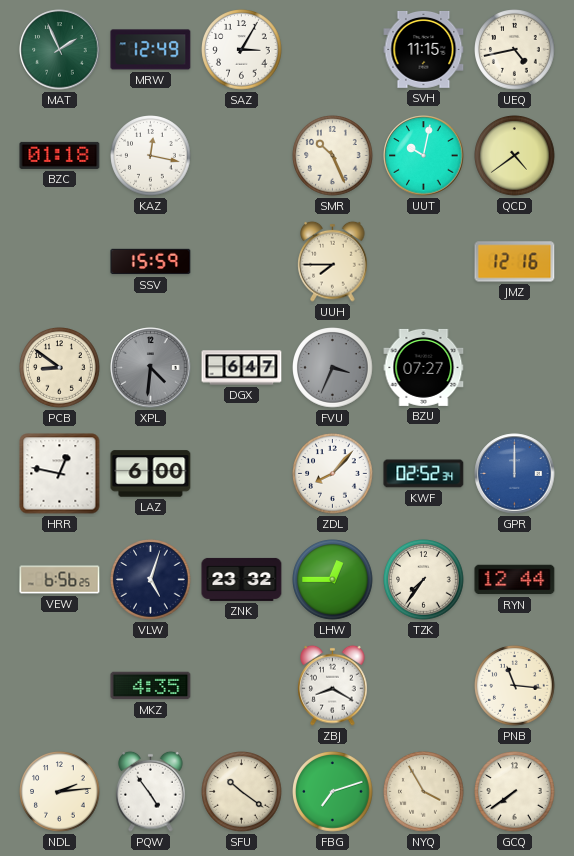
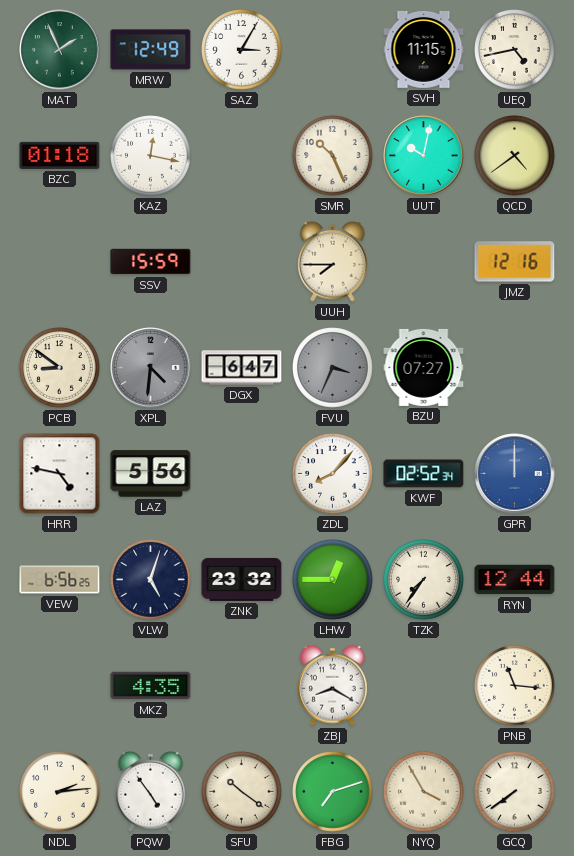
HRR: 12:47 -> 4:47 (60, 474)
LAZ: 6:00 -> 5:56 (151, 474)
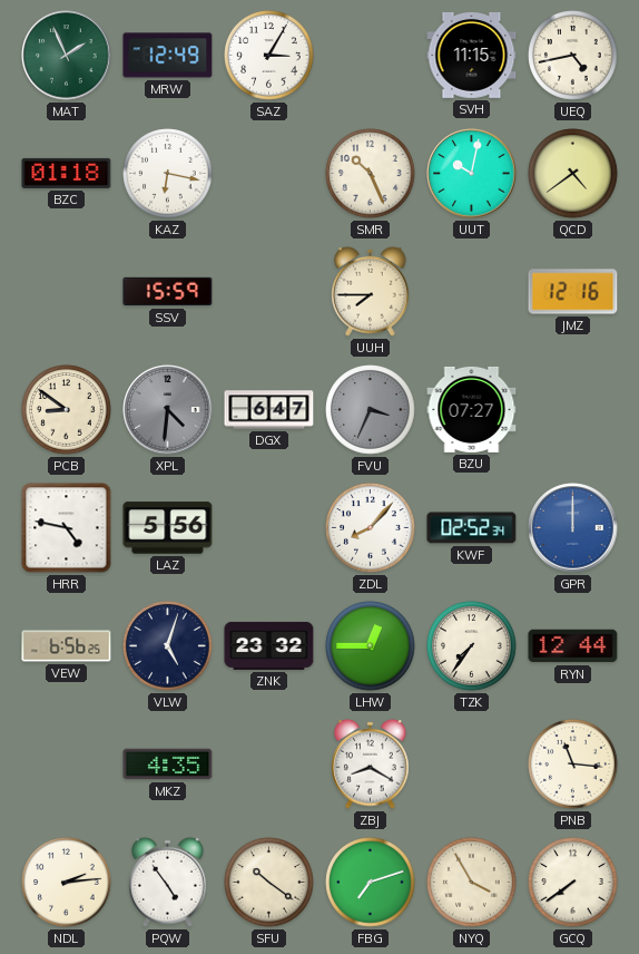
KAZ: 12:17 -> 6:17 (168, 174)
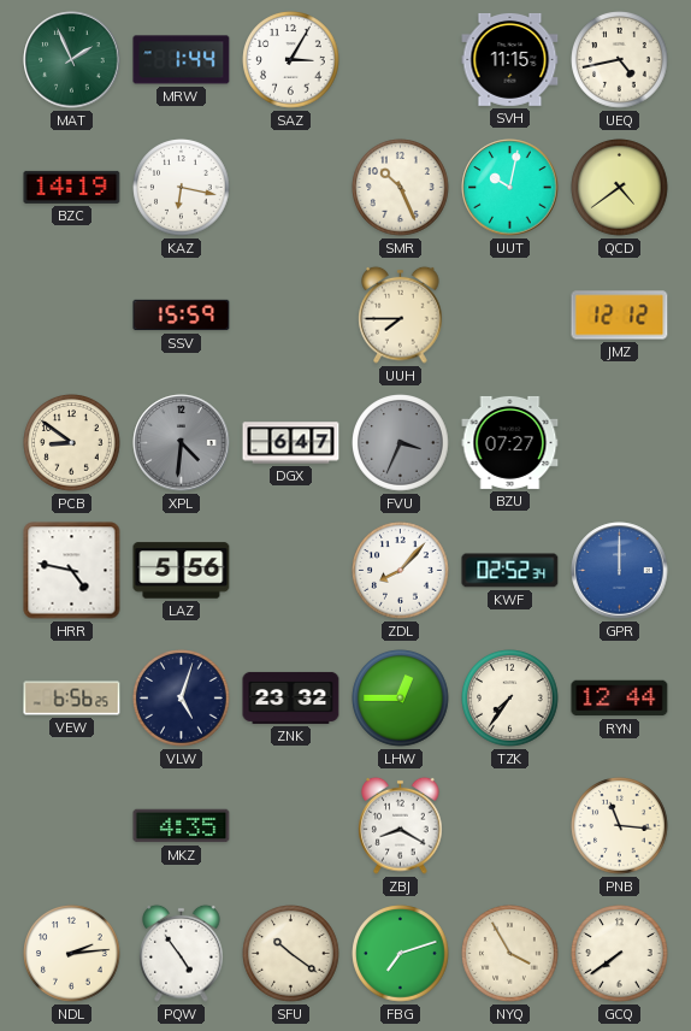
MRW: 12:49 -> 1:44 (182, 60)
BZC: 01:18 -> 14:19 (72, 187)
JMZ: 12:16 -> 12:12 (620, 316)
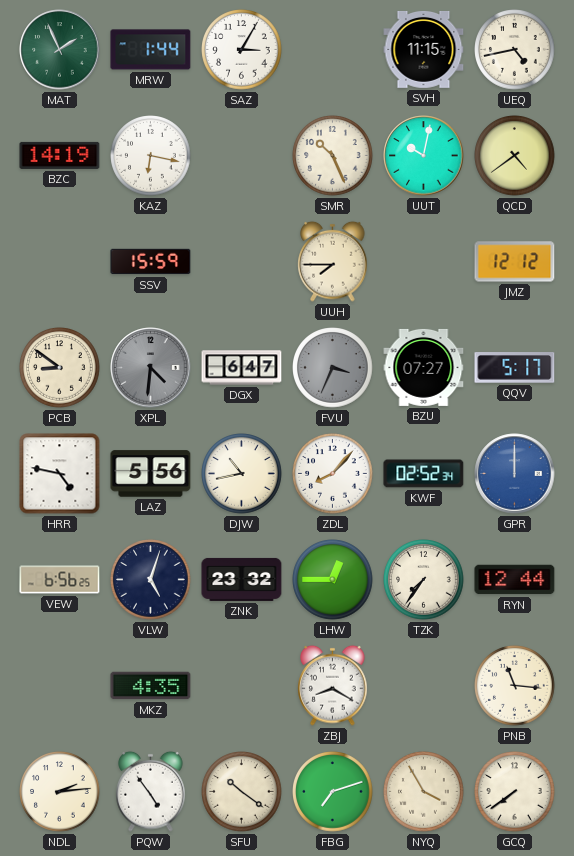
QQV: none -> 5:17 (515, 368)
DJW: none -> 10:43 (242, 474)
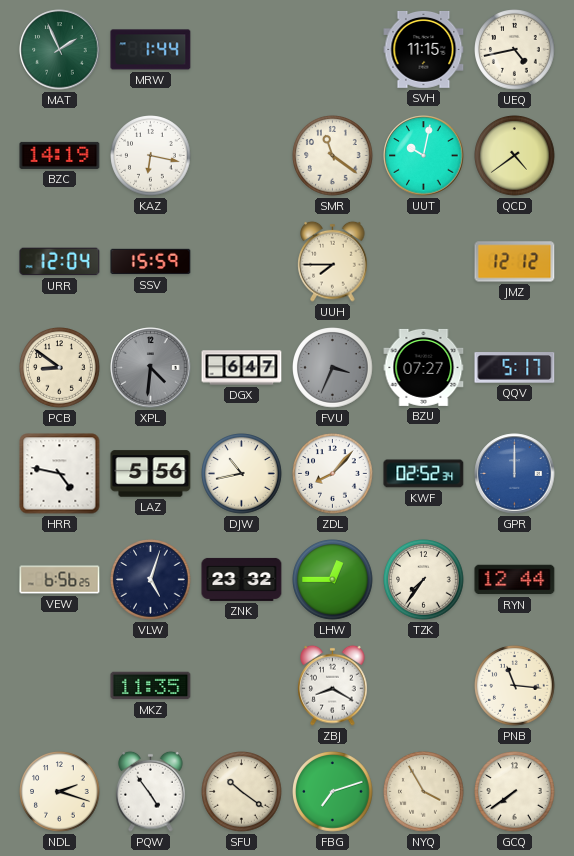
SAZ: 3:05 -> none (242, 50)
SMR: 10:26 -> 11:21 (333, 156)
URR: none -> 12:04 (60, 262)
MKZ: 4:35 -> 11:35 (151, 686)
NDL: 2:14 -> 2:18 (60, 792)
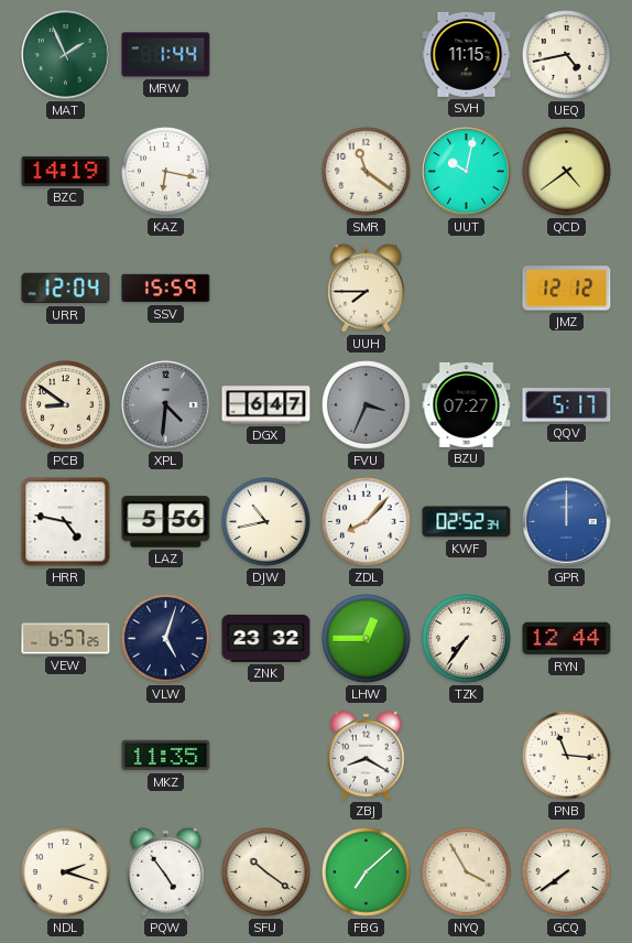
VEW: 6:56 -> 6:57 (66, 639)
FBG: 7:12 -> 7:08 (367, 872)
